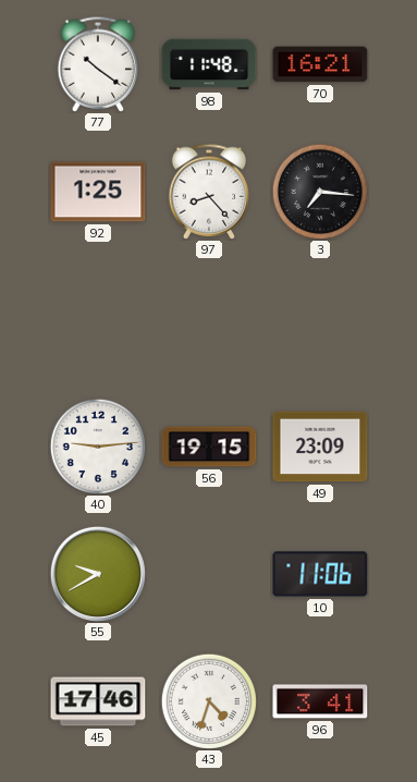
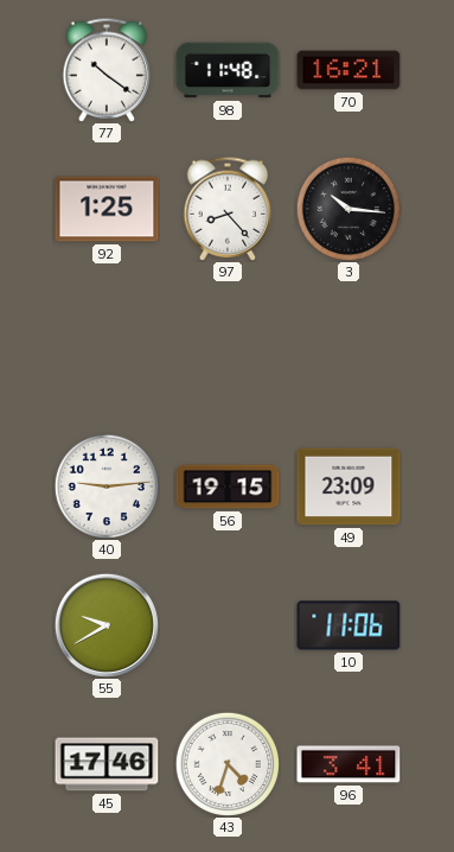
3: 7:16 -> 10:16 (349, 209)
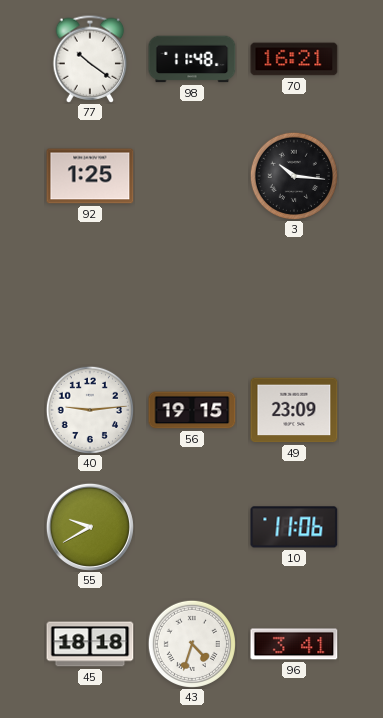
97: 8:23 -> none (228, 209)
45: 17:46 -> 18:18 (90, 644)
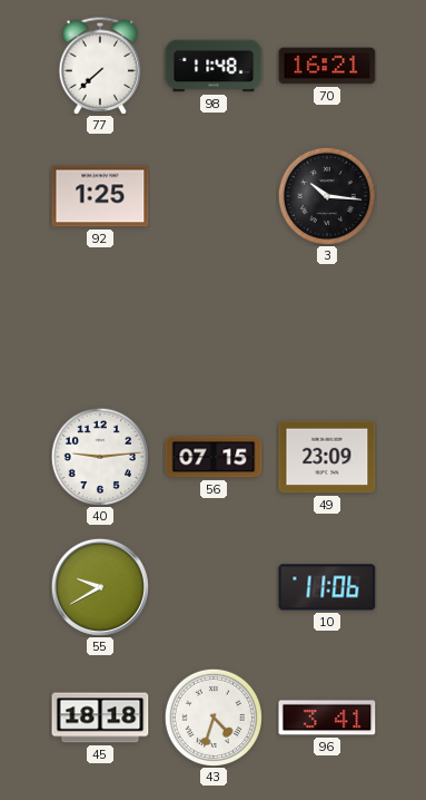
77: 10:21 -> 7:38 (100, 66)
56: 19:15 -> 07:15 (214, 457)
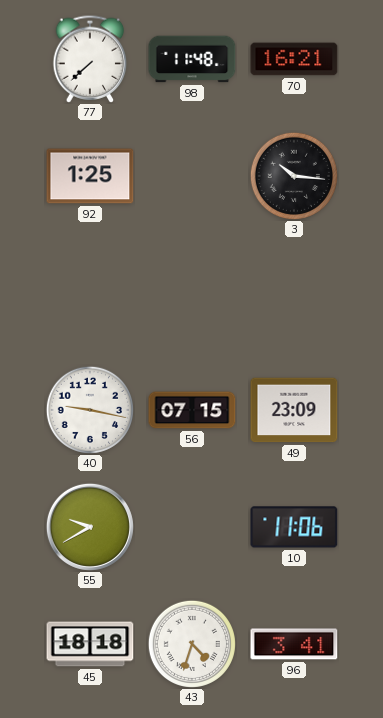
40: 9:14 -> 9:17 (90, 410)
